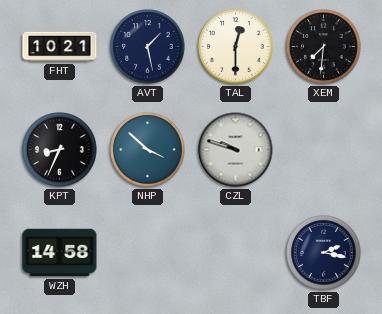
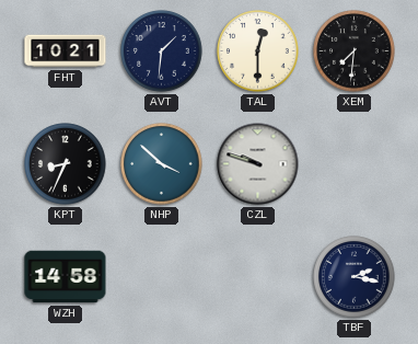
AVT: 1:28 -> 1:31 (162, 51)
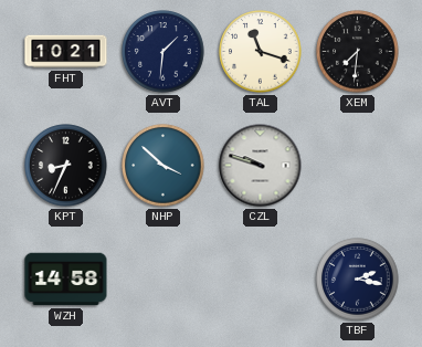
TAL: 12:30 -> 11:18 (261, 52)
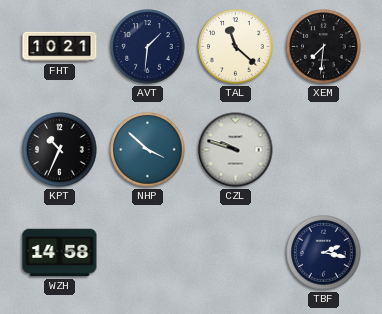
TAL: 11:18 -> 11:22 (236, 47)
KPT: 8:34 -> 10:34 (60, 150)
